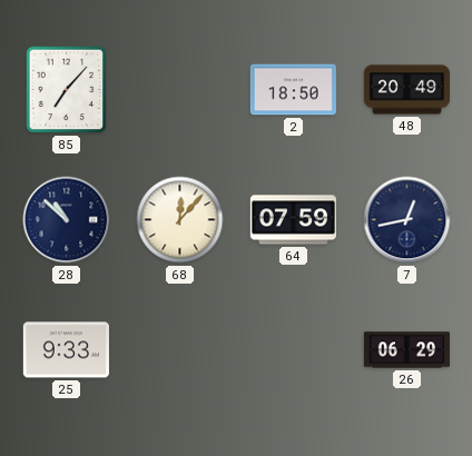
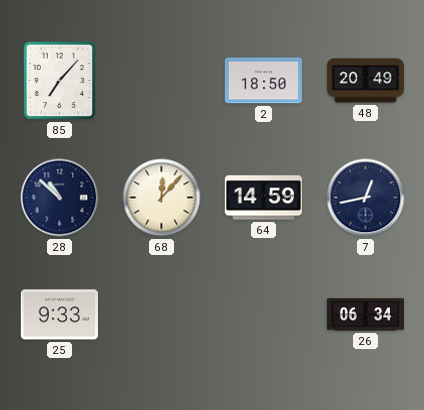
64: 07:59 -> 14:59 (263, 198)
26: 06:29 -> 06:34 (365, 315)
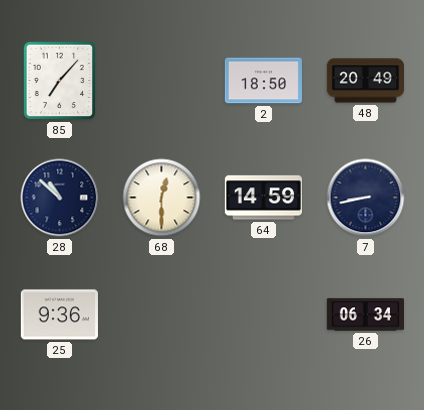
68: 12:07 -> 12:30 (162, 198)
7: 12:43 -> 8:43 (366, 198)
25: 9:33 -> 9:36 (59, 315)
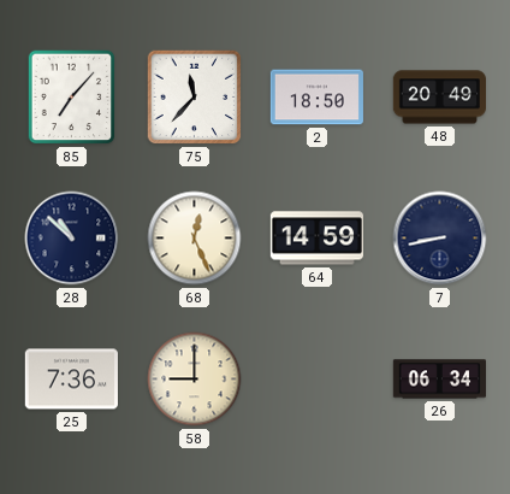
75: none -> 11:37 (195, 98)
68: 12:30 -> 12:26 (195, 239)
25: 9:36 -> 7:36 (71, 380)
58: none -> 9:00 (195, 380)
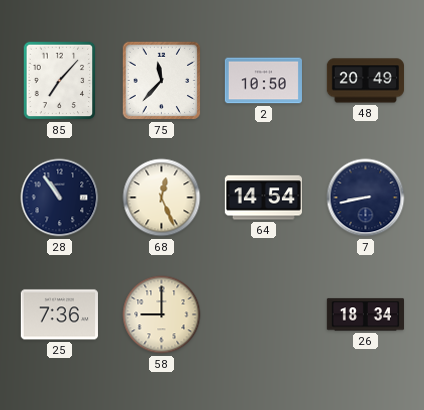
2: 18:50 -> 10:50 (263, 81)
28: 10:52 -> 10:54 (60, 198)
64: 14:59 -> 14:54 (263, 198)
26: 06:34 -> 18:34 (365, 315)
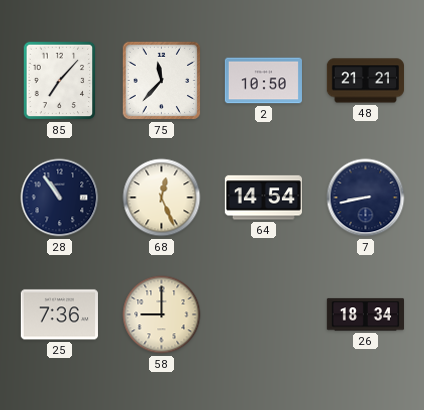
48: 20:49 -> 21:21 (365, 81)
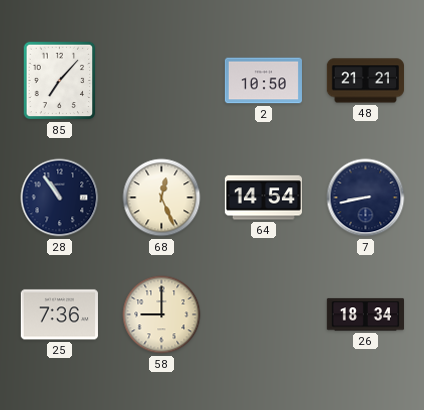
75: 11:37 -> none (162, 81)
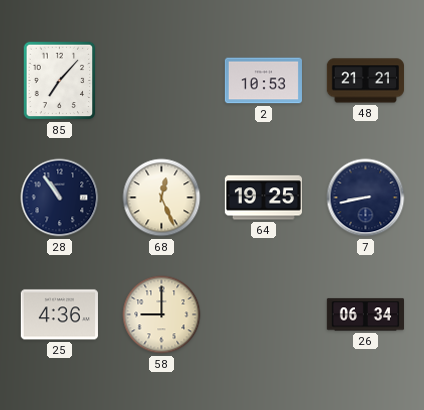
2: 10:50 -> 10:53 (263, 81)
64: 14:54 -> 19:25 (263, 198)
25: 7:36 -> 4:36 (59, 315)
26: 18:34 -> 06:34 (365, 315)
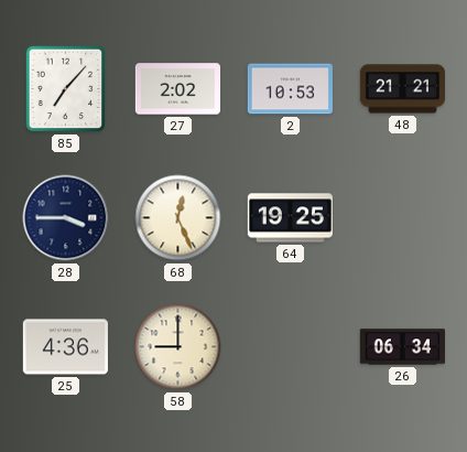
27: none -> 2:02 (177, 89)
28: 10:54 -> 3:45 (66, 218)
7: 8:43 -> none (366, 198)
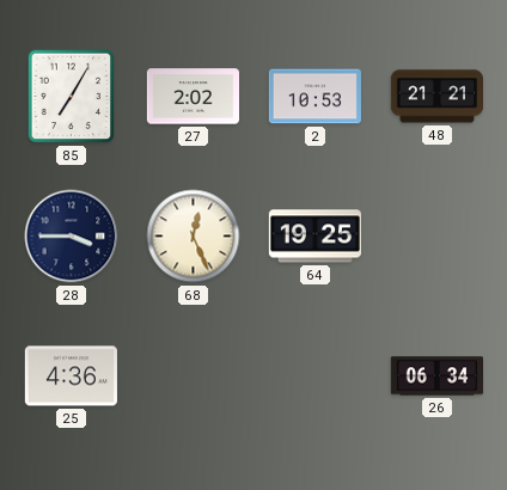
85: 7:07 -> 7:05 (72, 97)
58: 9:00 -> none (178, 347)
